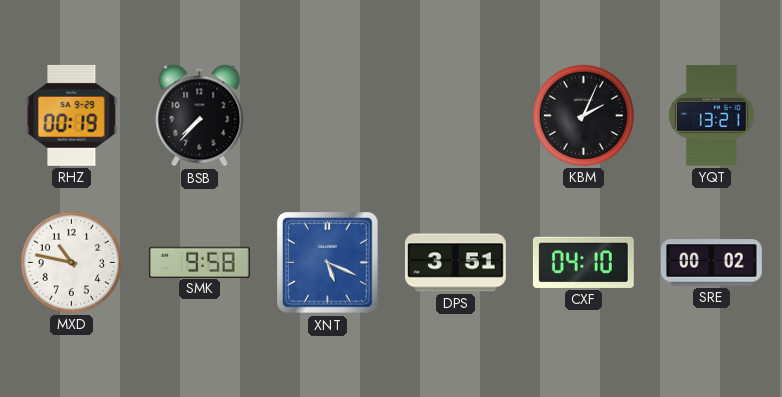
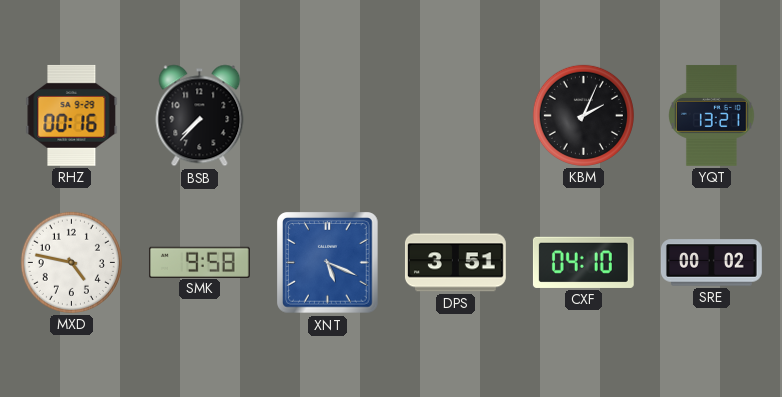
RHZ: 00:19 -> 00:16 (72, 115)
MXD: 10:47 -> 4:47 (71, 262)
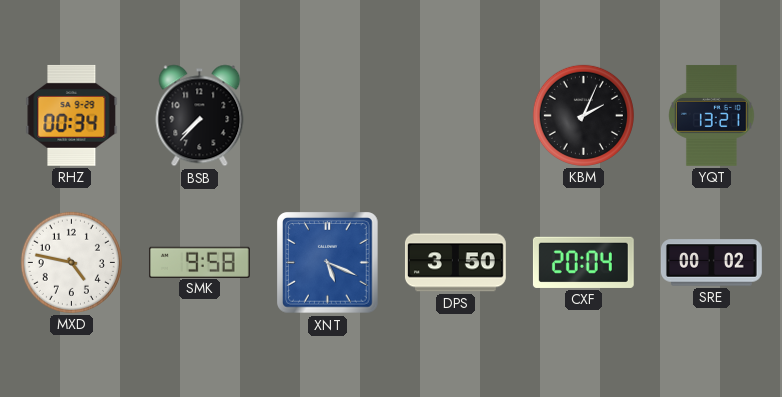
RHZ: 00:16 -> 00:34 (72, 115)
DPS: 3:51 -> 3:50 (455, 263)
CXF: 04:10 -> 20:04 (583, 262)
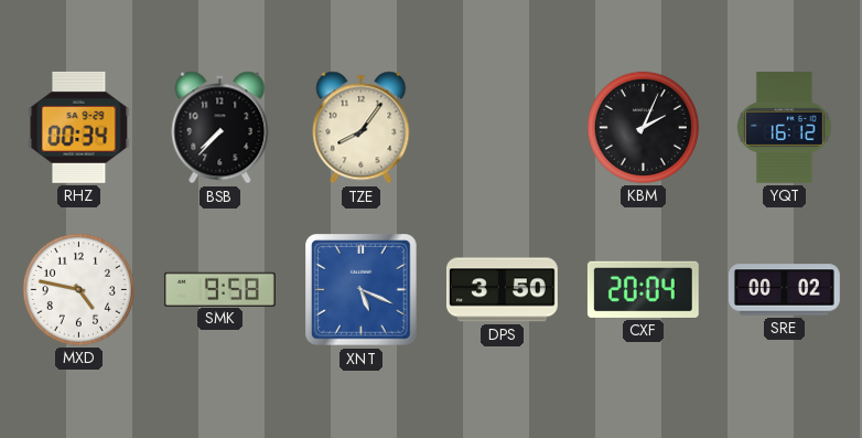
TZE: none -> 8:06 (362, 128)
YQT: 13:21 -> 16:12 (785, 127)
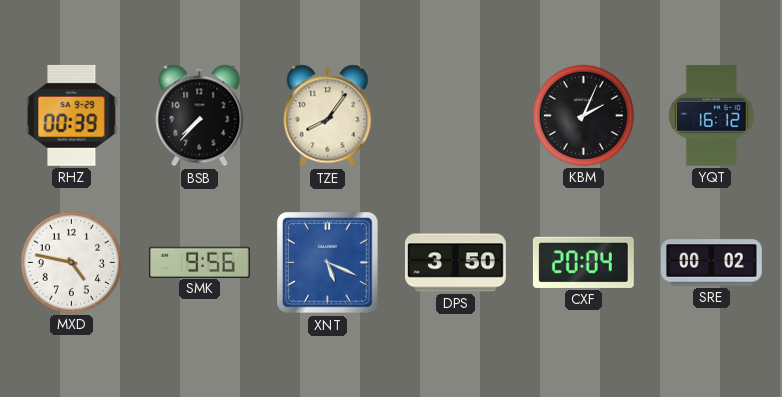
RHZ: 00:34 -> 00:39 (72, 115)
SMK: 9:58 -> 9:56 (199, 262)
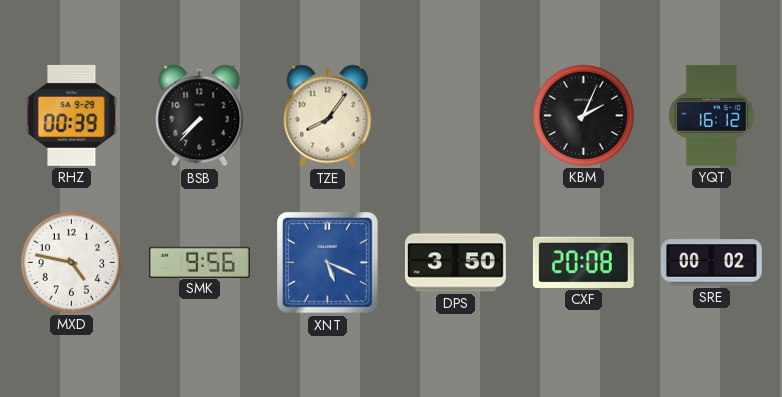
CXF: 20:04 -> 20:08 (583, 262)
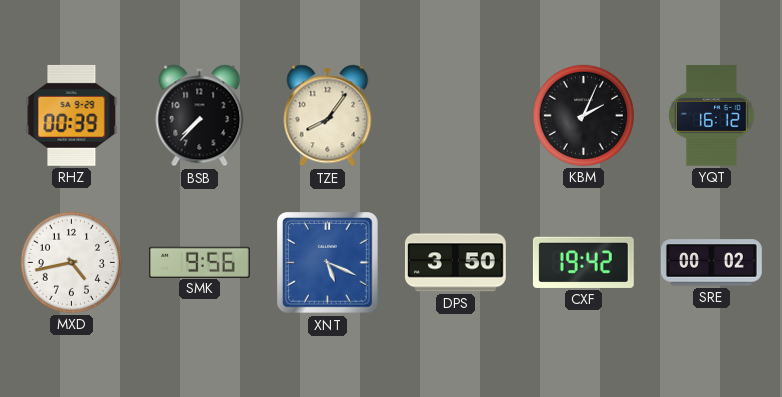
MXD: 4:47 -> 4:43 (71, 262)
CXF: 20:08 -> 19:42 (583, 262)
